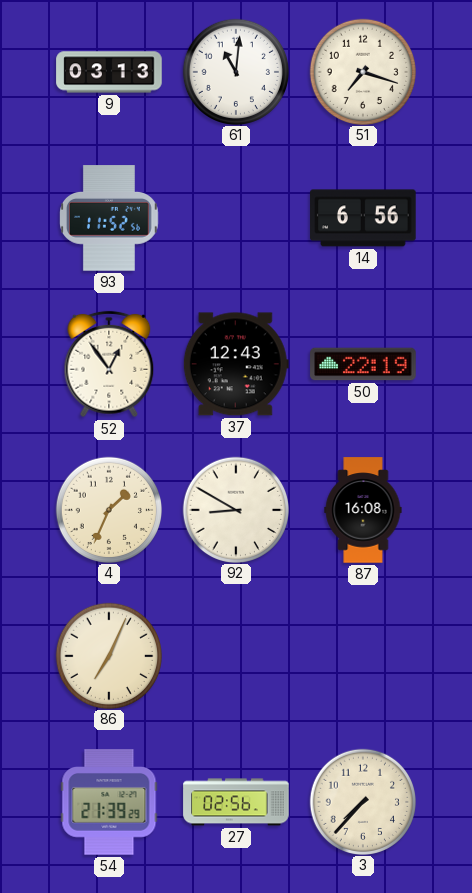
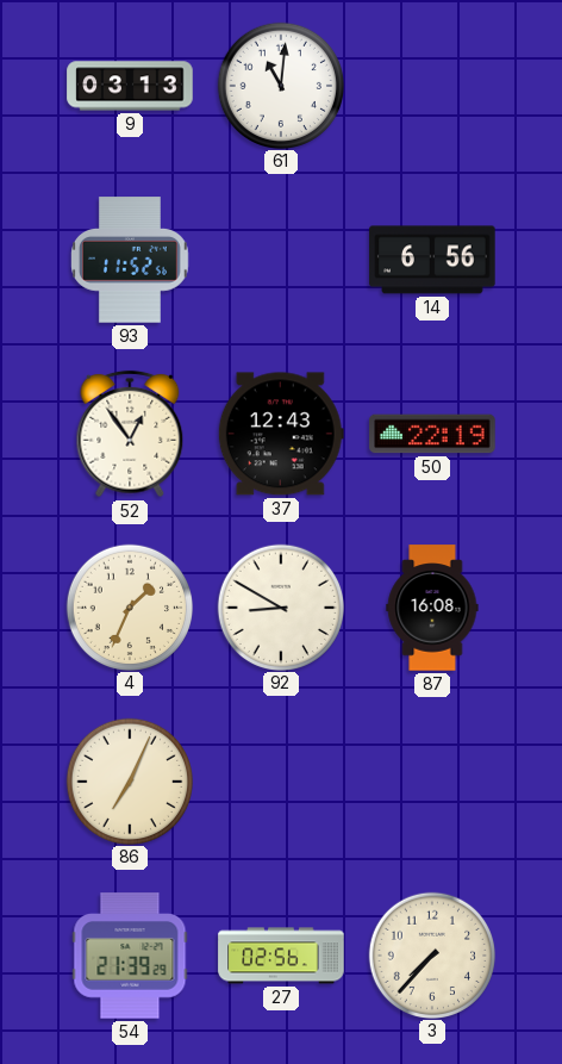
51: 7:18 -> none (362, 71)
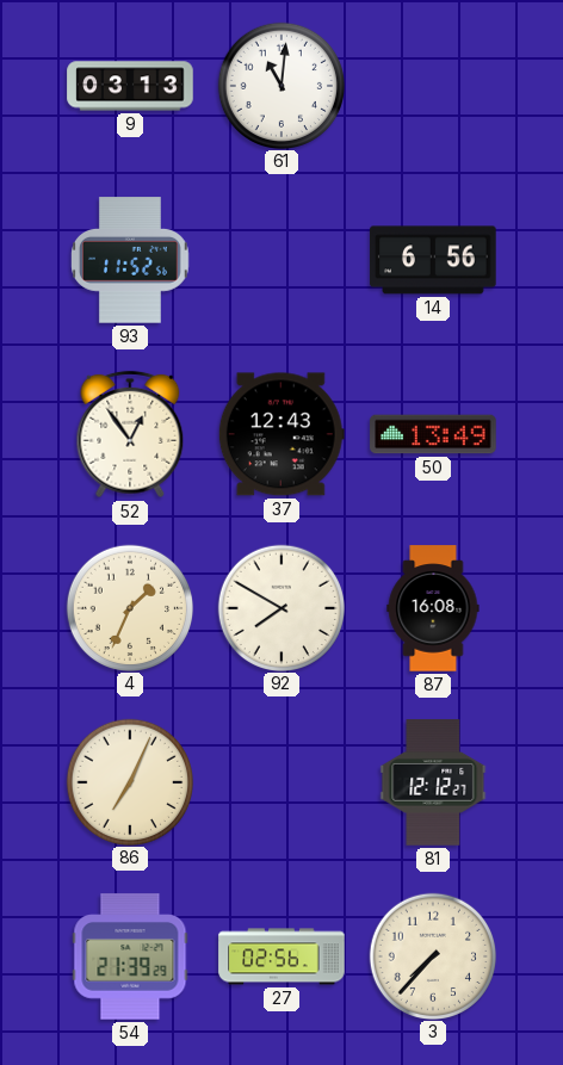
50: 22:19 -> 13:49 (433, 434)
92: 8:50 -> 7:50 (280, 607)
81: none -> 12:12 (433, 782)
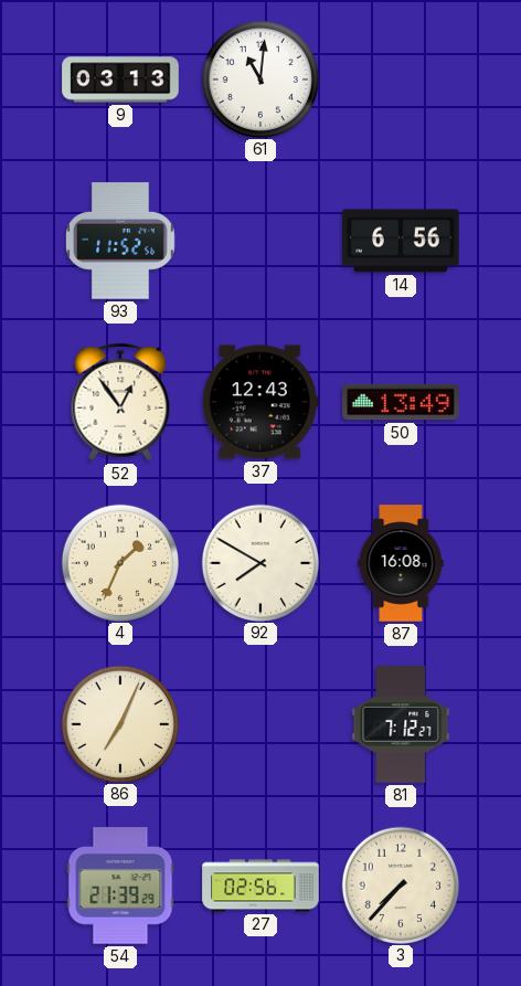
81: 12:12 -> 7:12 (401, 724)
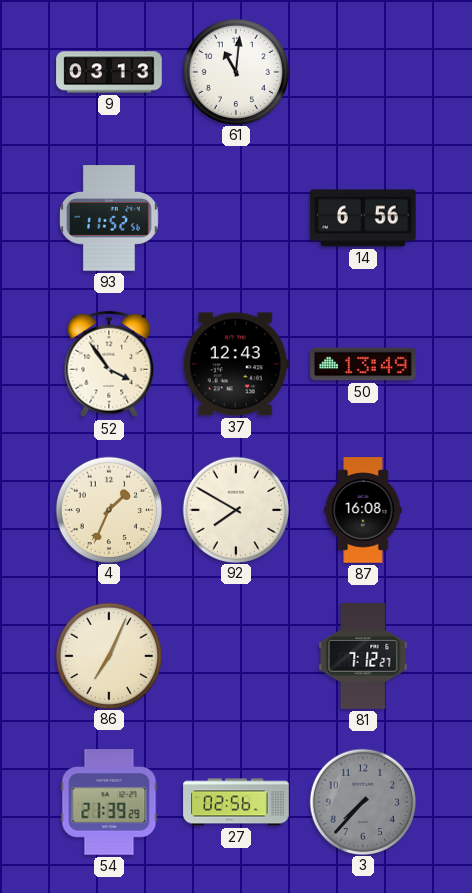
52: 12:54 -> 3:54 (109, 364)
3 dial: cream -> grey (362, 801)
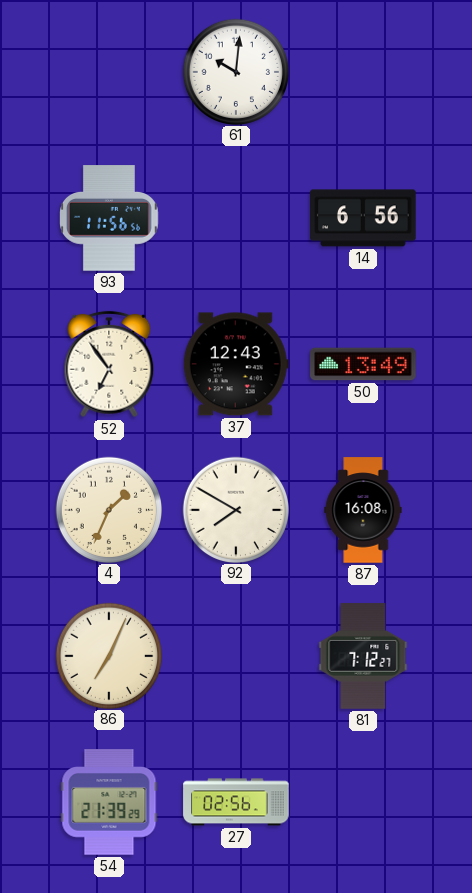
9: 03:13 -> none (109, 72)
61: 11:01 -> 10:01 (235, 71)
93: 11:52 -> 11:56 (110, 218)
52: 3:54 -> 6:54 (109, 364)
3: 7:37 -> none (362, 801)
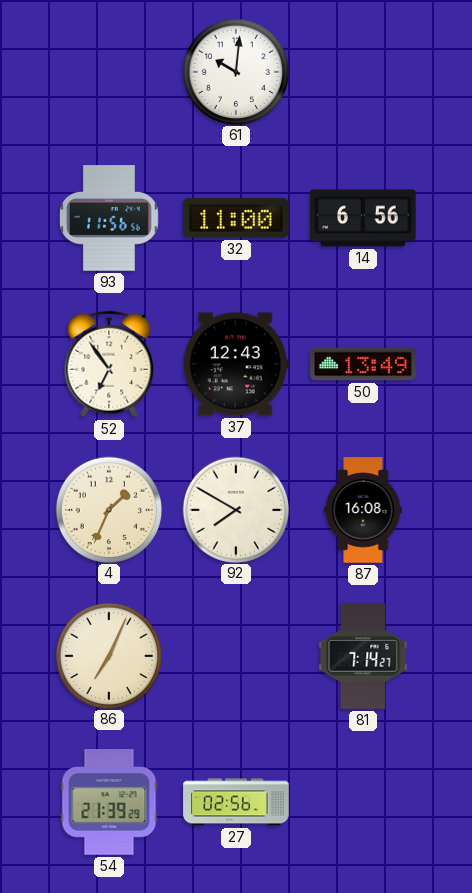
32: none -> 11:00 (236, 218)
81: 7:12 -> 7:14 (363, 656)
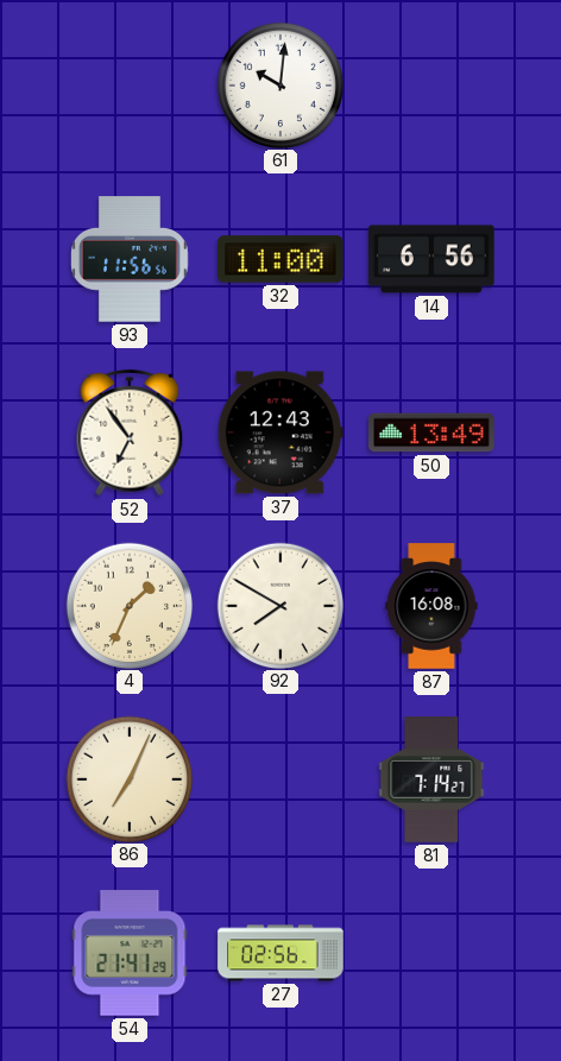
54: 21:39 -> 21:41 (130, 953)
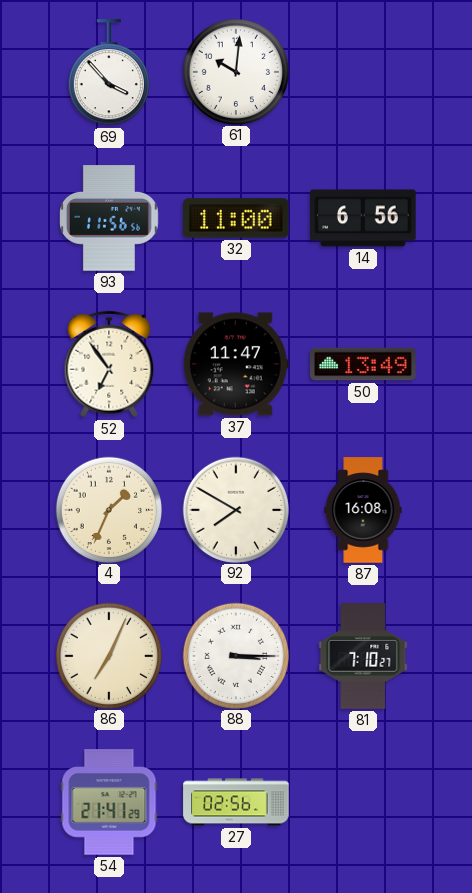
69: none -> 3:53 (109, 73)
37: 12:43 -> 11:47 (236, 364)
88: none -> 3:15 (235, 655)
81: 7:14 -> 7:10 (363, 656)
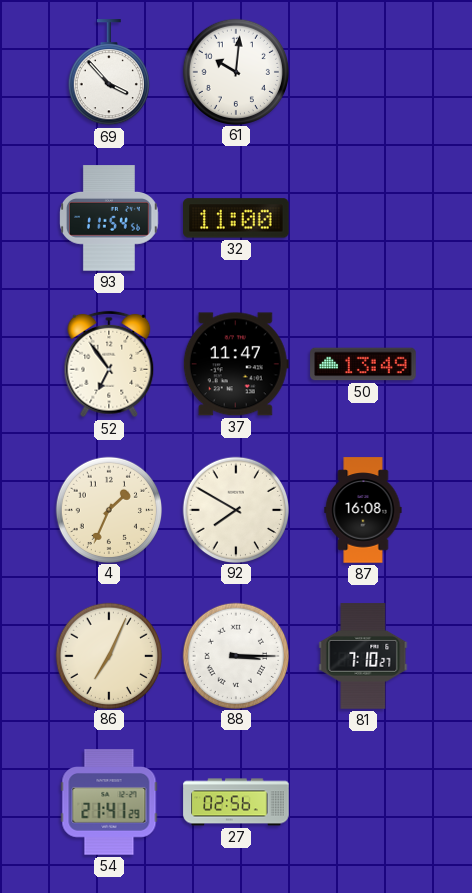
93: 11:56 -> 11:54 (110, 218)
14: 6:56 -> none (363, 218)
